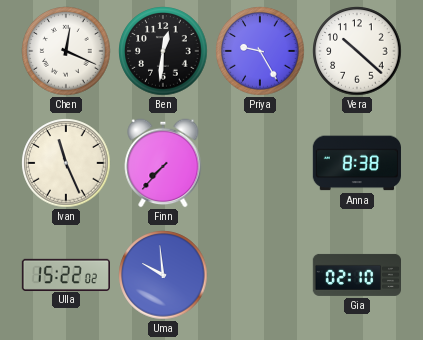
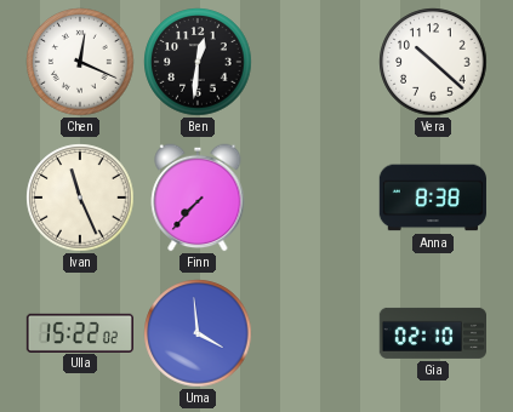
Priya: 9:25 -> none (260, 51)
Uma: 9:59 -> 3:59 (198, 333)
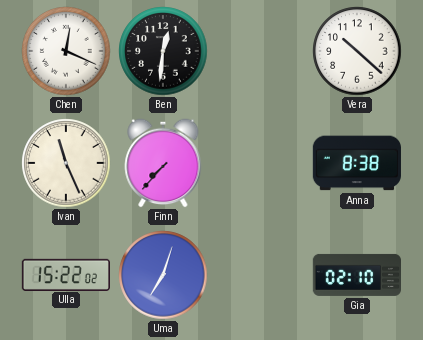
Uma: 3:59 -> 7:03 (163, 275)
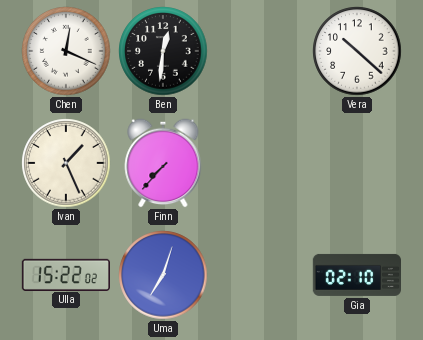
Ivan: 11:26 -> 1:26 (66, 163)
Anna: 8:38 -> none (357, 163)
